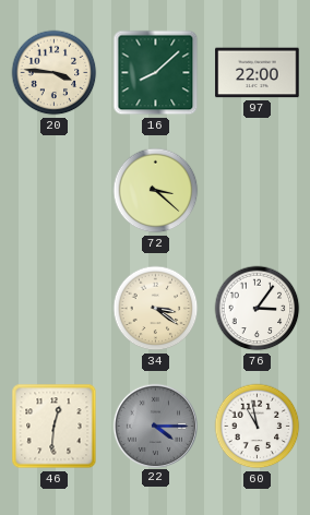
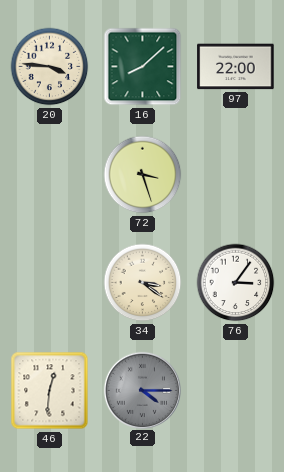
72: 3:22 -> 3:27 (143, 175)
60: 10:58 -> none (258, 427)
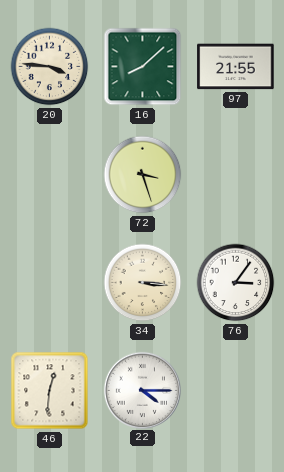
97: 22:00 -> 21:55 (236, 67)
34: 3:21 -> 3:16 (143, 283)
22 dial: grey -> white (142, 390)
